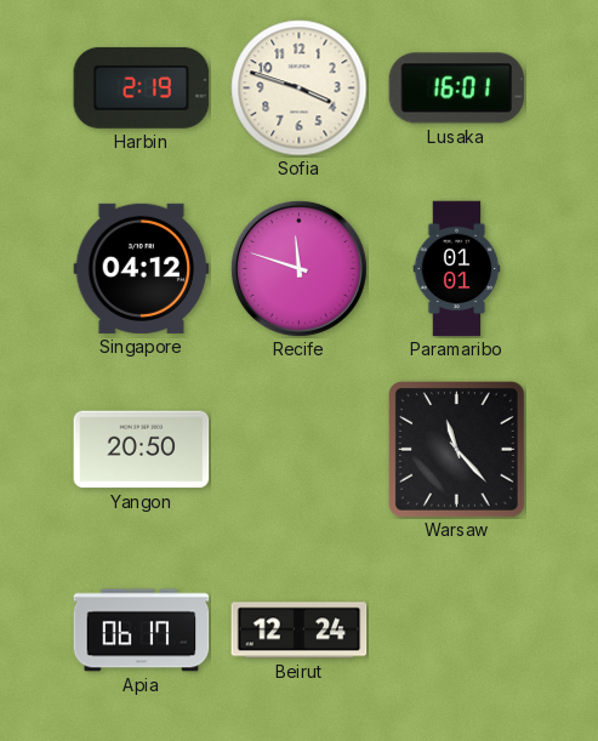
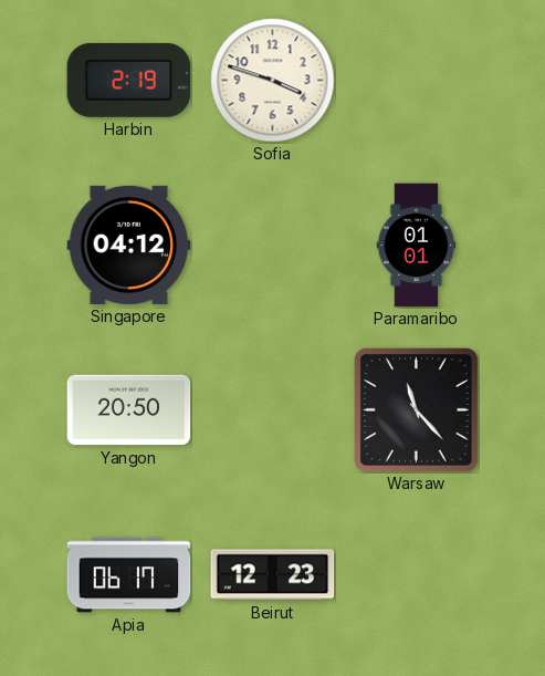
Lusaka: 16:01 -> none (457, 89)
Recife: 11:48 -> none (298, 268)
Beirut: 12:24 -> 12:23 (273, 575)
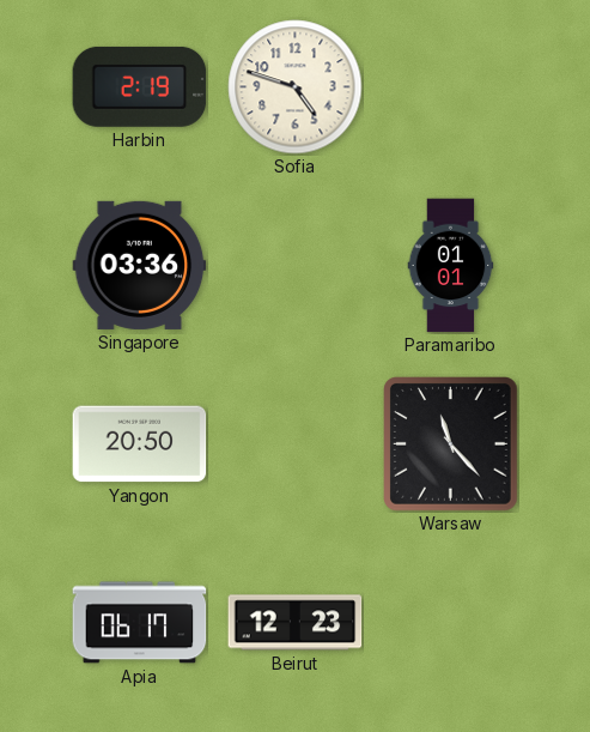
Sofia: 3:48 -> 4:48 (296, 87)
Singapore: 04:12 -> 03:36 (140, 265)
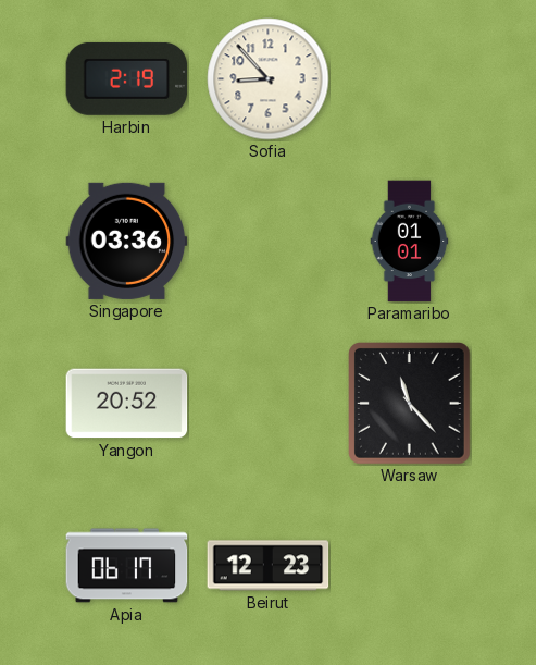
Sofia: 4:48 -> 8:53 (269, 79)
Yangon: 20:50 -> 20:52 (127, 404)
